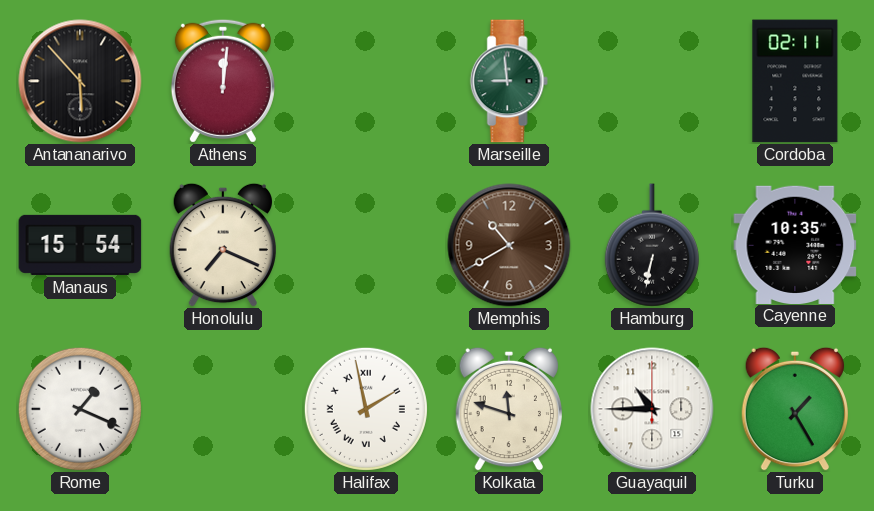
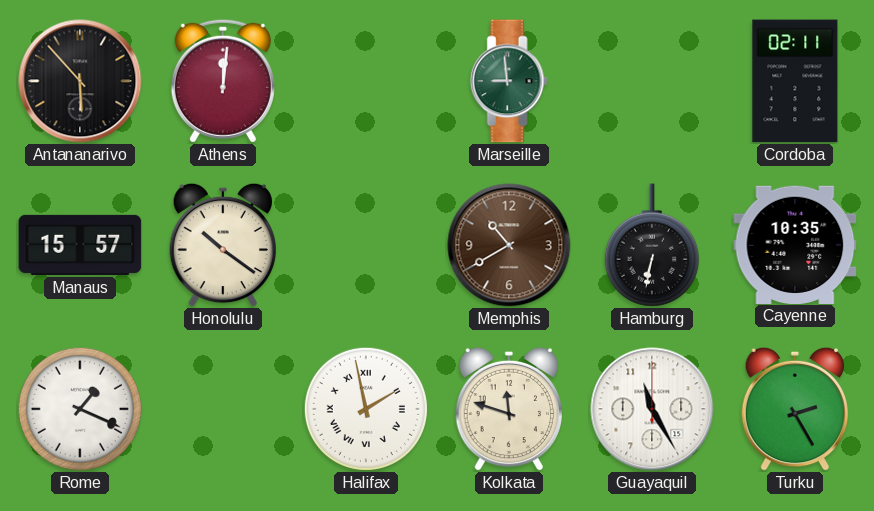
Manaus: 15:54 -> 15:57 (80, 245)
Honolulu: 7:19 -> 10:21 (222, 245)
Guayaquil: 10:45 -> 11:25 (652, 409)
Turku: 1:25 -> 2:25 (794, 409)
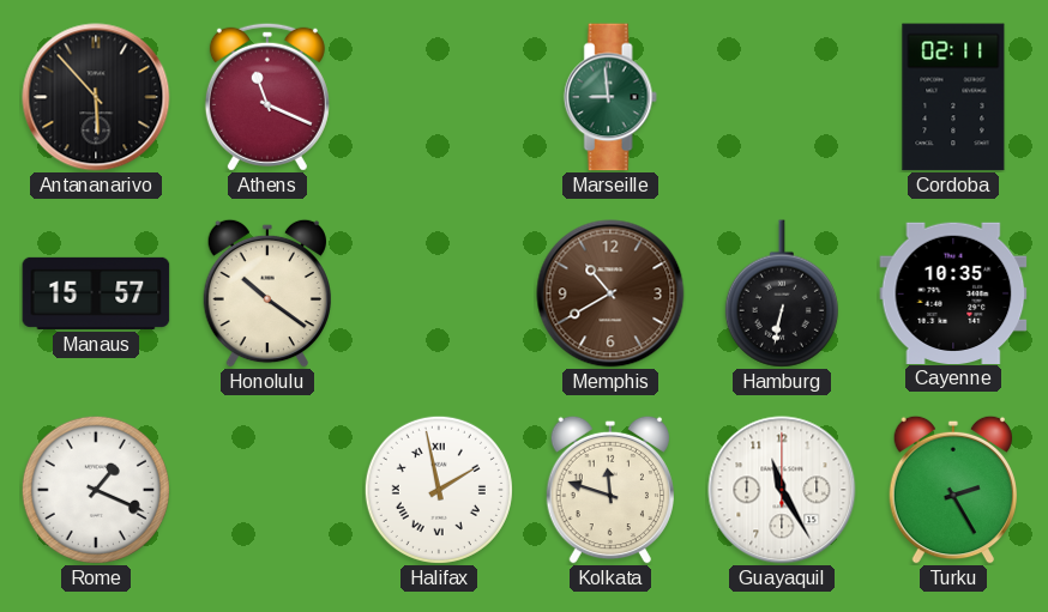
Athens: 12:01 -> 11:19 (267, 97)
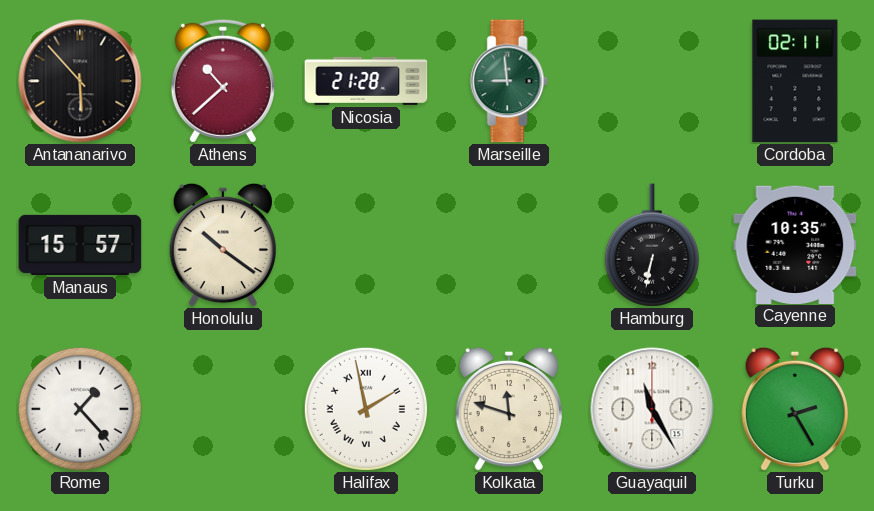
Athens: 11:19 -> 10:38 (223, 81)
Nicosia: none -> 21:28 (366, 81)
Memphis: 10:40 -> none (610, 293)
Rome: 1:19 -> 1:23 (80, 409)
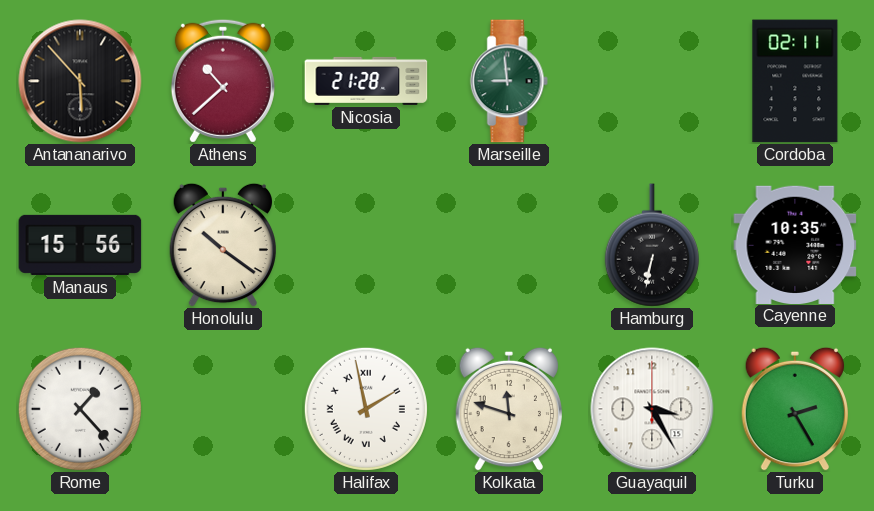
Manaus: 15:57 -> 15:56 (80, 245)
Guayaquil: 11:25 -> 3:25 (652, 409)
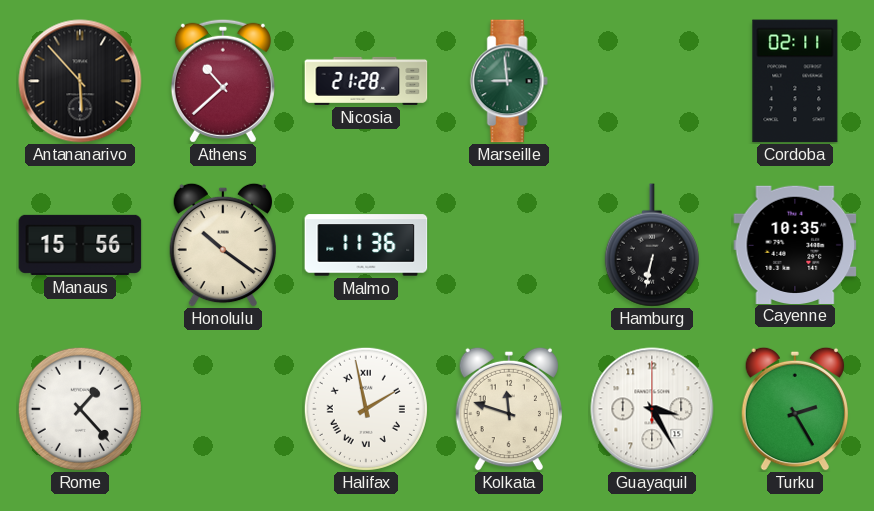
Malmo: none -> 11:36 (366, 245)
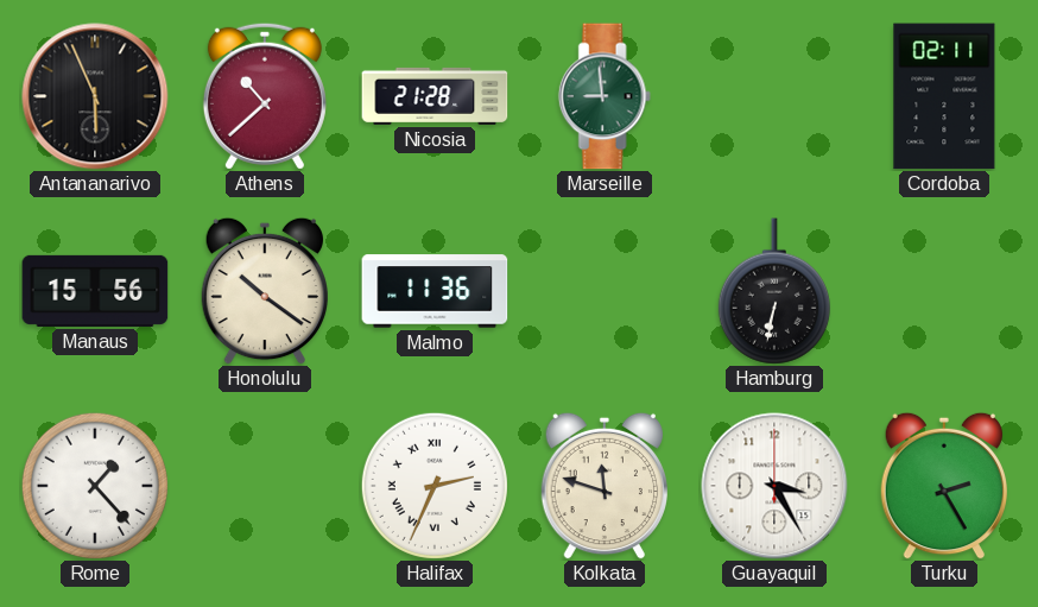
Antananarivo: 5:53 -> 5:56 (95, 96)
Cayenne: 10:35 -> none (795, 244)
Halifax: 1:58 -> 2:34 (435, 486)
